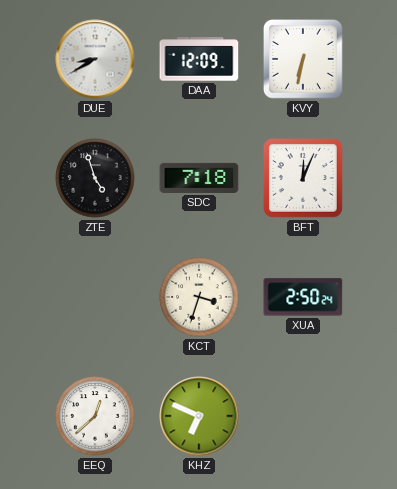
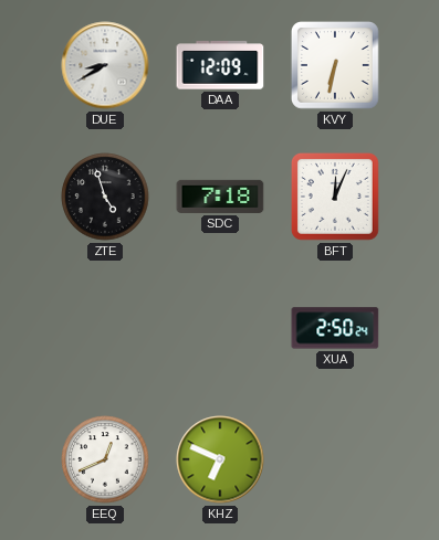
KCT: 3:33 -> none (199, 297)
EEQ: 12:38 -> 12:41 (105, 459)
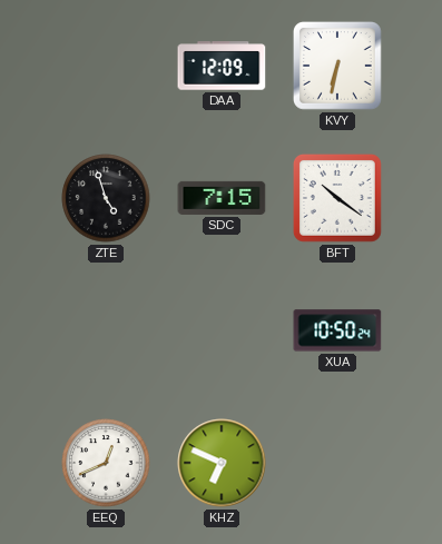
DUE: 8:40 -> none (105, 65)
SDC: 7:18 -> 7:15 (222, 198)
BFT: 12:04 -> 10:21 (337, 198)
XUA: 2:50 -> 10:50 (337, 330)
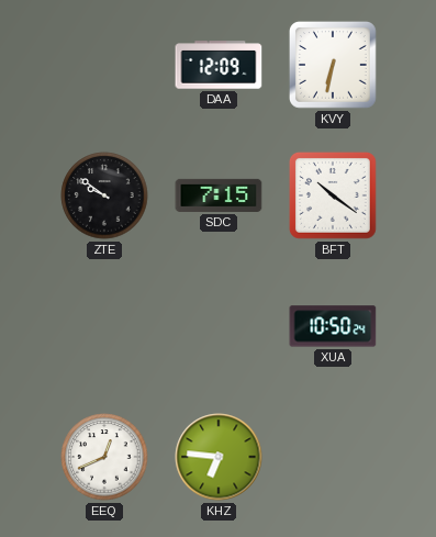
ZTE: 4:57 -> 9:51 (104, 195)
KHZ: 6:49 -> 6:46 (219, 457)
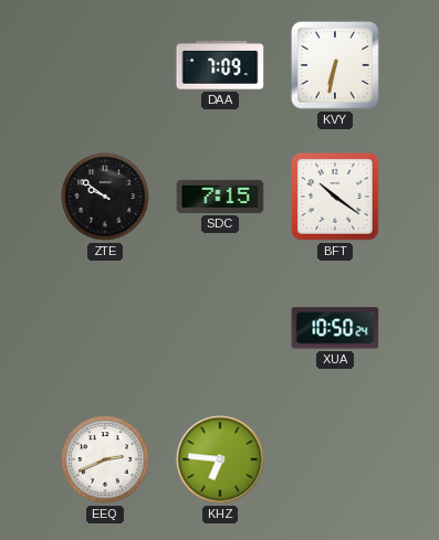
DAA: 12:09 -> 7:09 (220, 65)
EEQ: 12:41 -> 2:41 (105, 459)
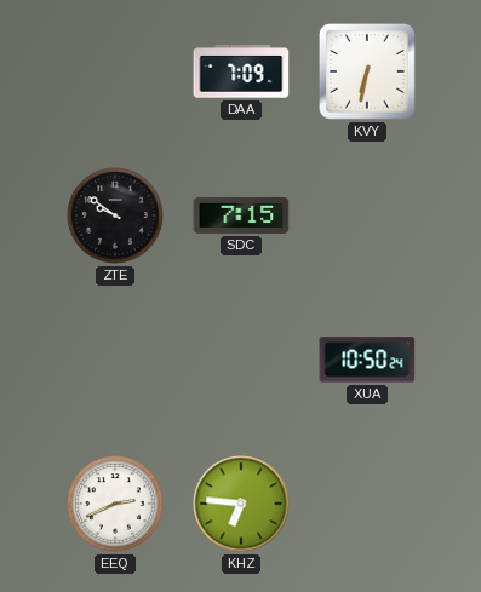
BFT: 10:21 -> none (335, 197)
